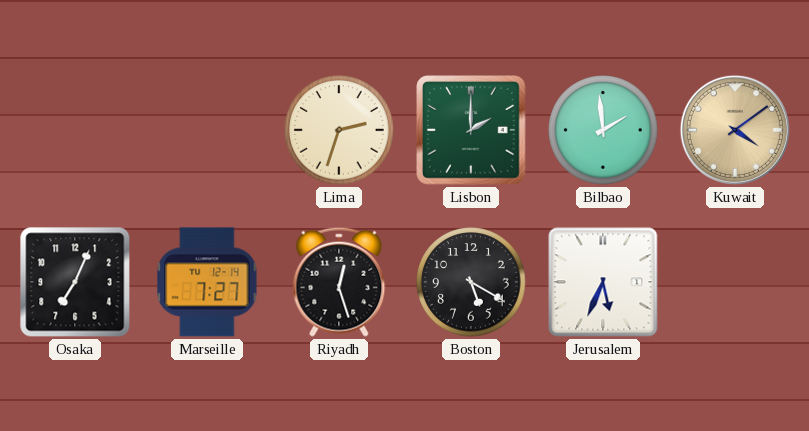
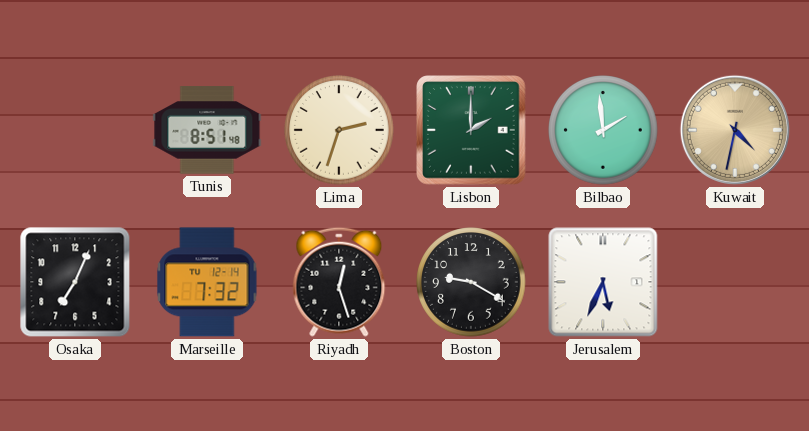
Tunis: none -> 8:51 (207, 130)
Kuwait: 4:09 -> 4:32 (735, 130)
Marseille: 7:27 -> 7:32 (207, 282)
Boston: 5:20 -> 9:20 (471, 282)
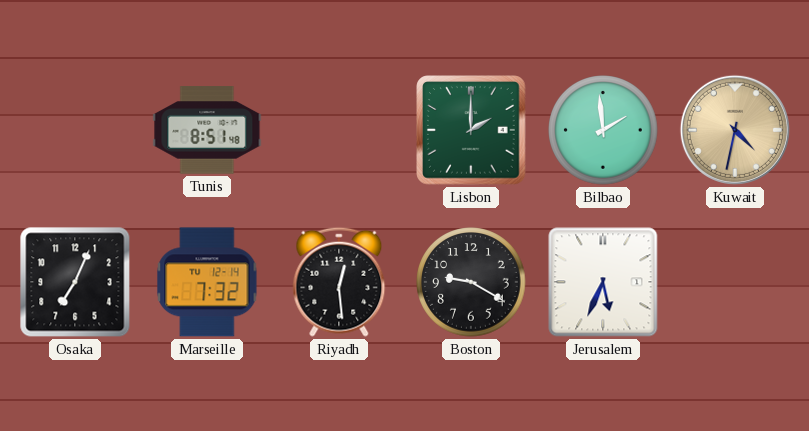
Lima: 2:33 -> none (339, 130)
Riyadh: 12:27 -> 12:29 (339, 282)
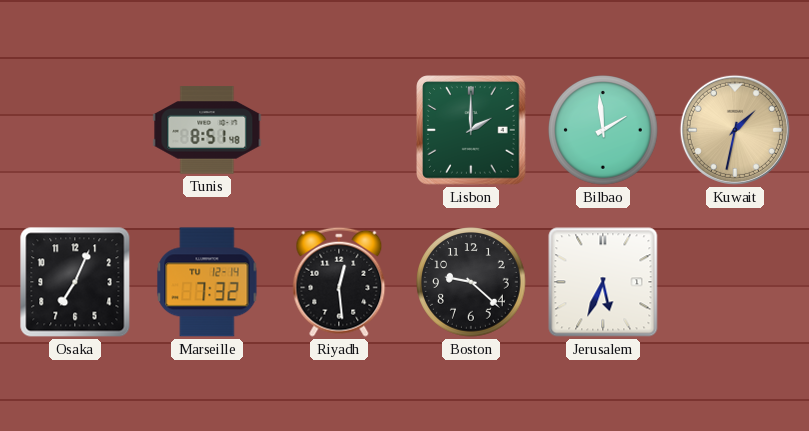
Kuwait: 4:32 -> 1:32 (735, 130)
Boston: 9:20 -> 9:22 (471, 282)
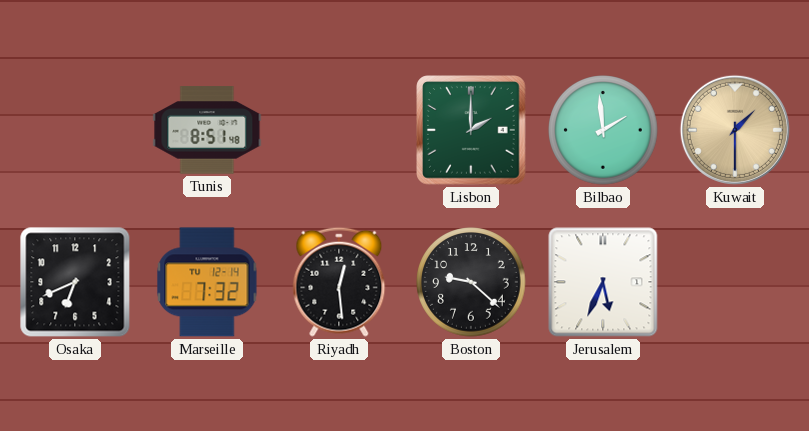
Kuwait: 1:32 -> 1:30 (735, 130)
Osaka: 7:04 -> 6:41 (75, 282)
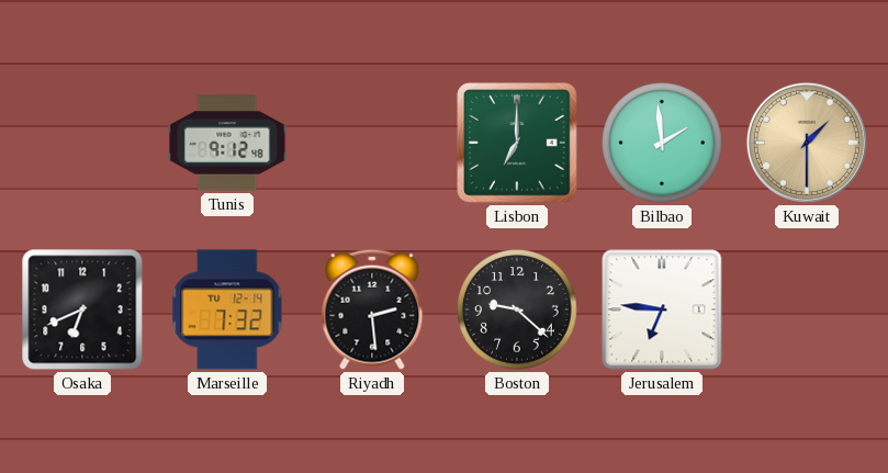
Tunis: 8:51 -> 9:12 (227, 143)
Lisbon: 2:00 -> 7:00 (517, 143)
Riyadh: 12:29 -> 2:29 (372, 309)
Jerusalem: 5:34 -> 6:46 (662, 309)
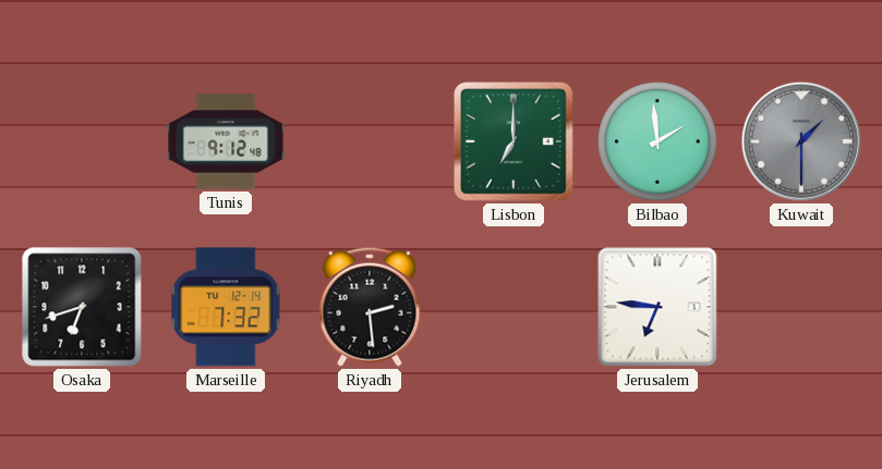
Kuwait dial: champagne -> grey (801, 141)
Osaka: 6:41 -> 6:42 (82, 307)
Boston: 9:22 -> none (517, 309)
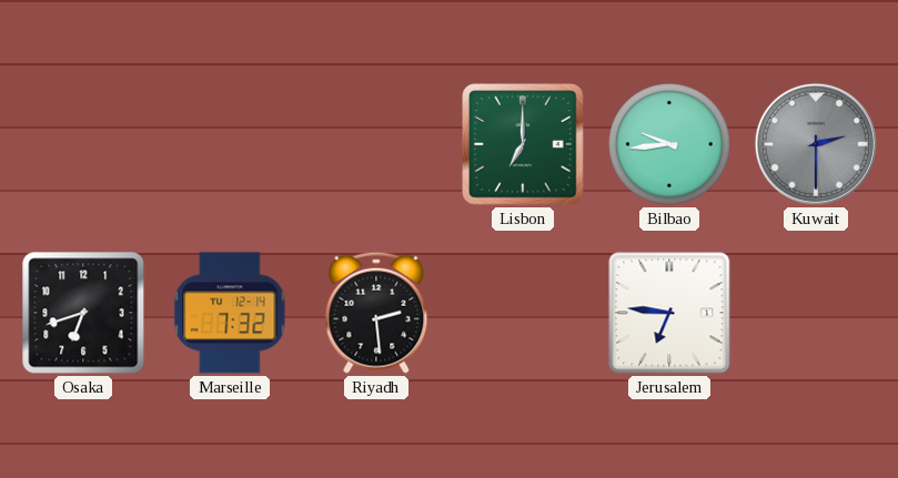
Tunis: 9:12 -> none (226, 141)
Bilbao: 1:59 -> 9:44 (669, 144)
Kuwait: 1:30 -> 2:30 (816, 144)
